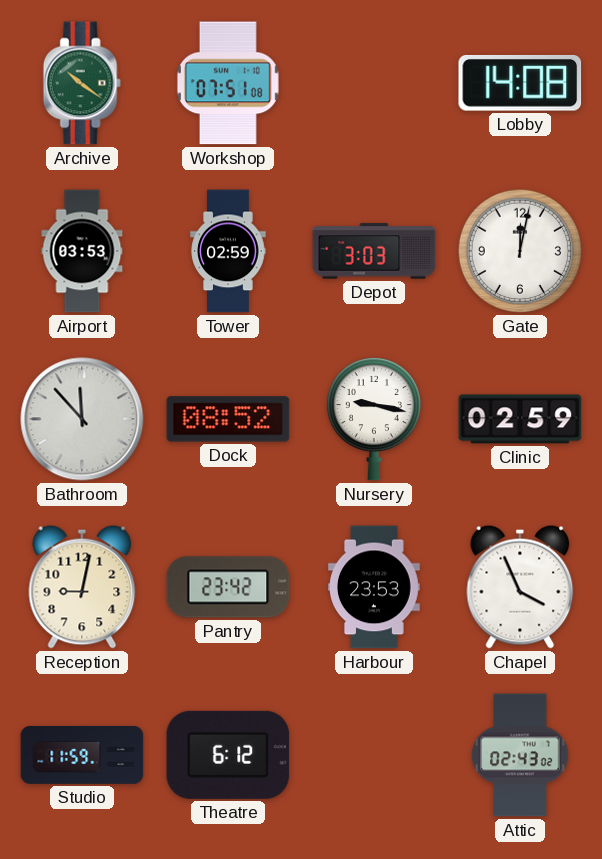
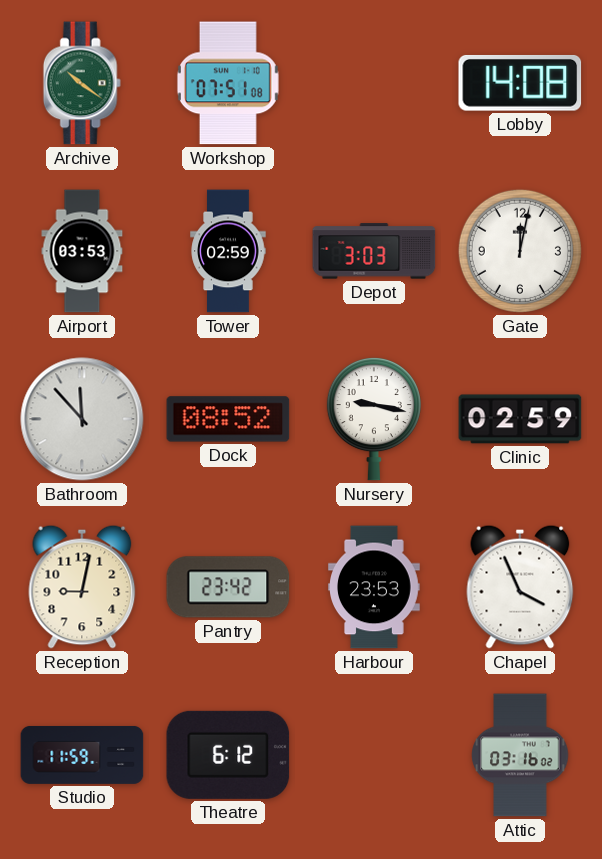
Attic: 02:43 -> 03:16 (520, 755)
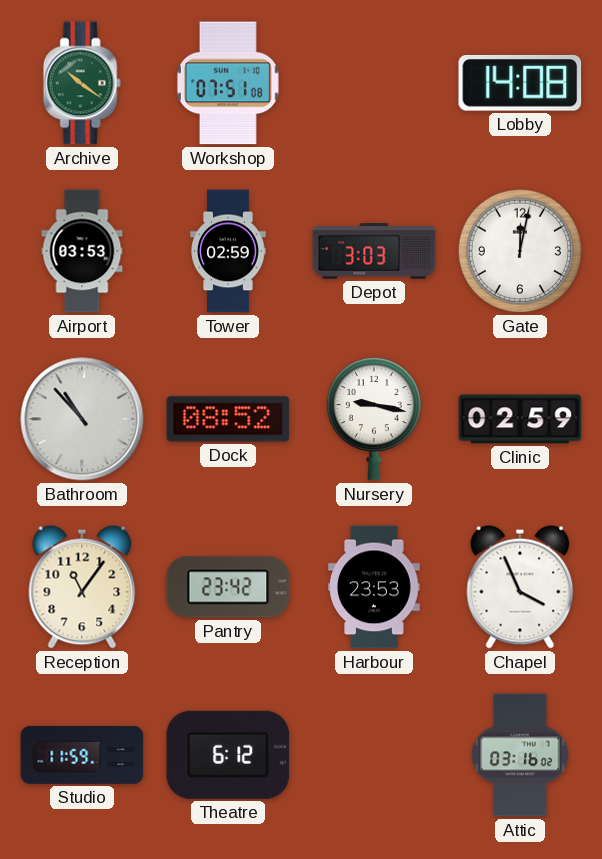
Bathroom: 11:53 -> 10:53 (82, 419)
Reception: 9:02 -> 11:06 (82, 587)
